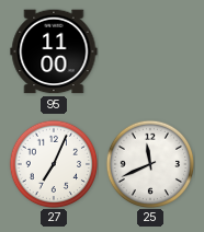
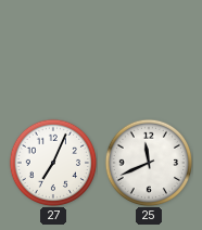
95: 11:00 -> none (54, 51)
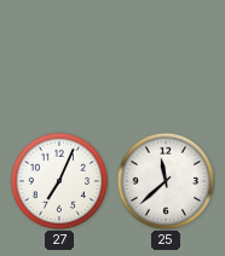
25: 11:41 -> 11:38 (166, 181)
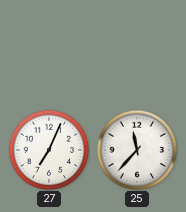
25: 11:38 -> 11:37 (137, 150)
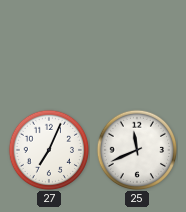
25: 11:37 -> 11:41 (137, 150)
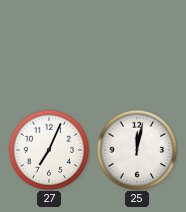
25: 11:41 -> 12:02 (137, 150)
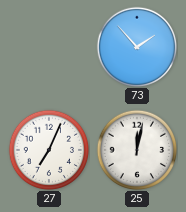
73: none -> 1:53 (137, 47)
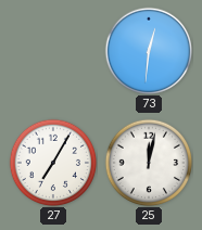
73: 1:53 -> 12:31 (149, 51)
27: 7:04 -> 7:05 (53, 163)
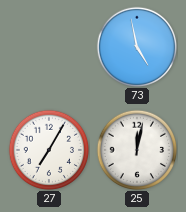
73: 12:31 -> 4:58 (137, 47)
